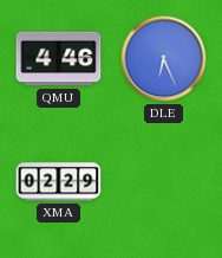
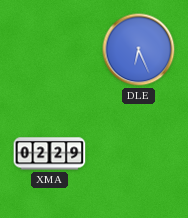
QMU: 4:46 -> none (59, 59)
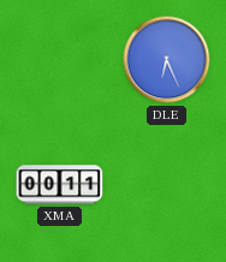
XMA: 02:29 -> 00:11 (60, 185)
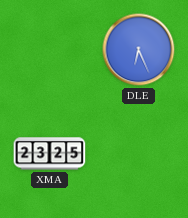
XMA: 00:11 -> 23:25 (50, 154)
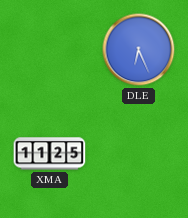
XMA: 23:25 -> 11:25 (50, 154)
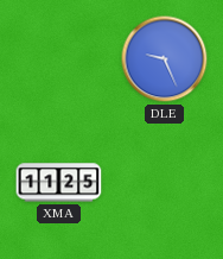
DLE: 6:26 -> 9:26 (165, 59)
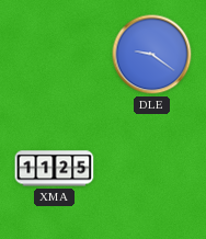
DLE: 9:26 -> 9:21 (152, 55)
